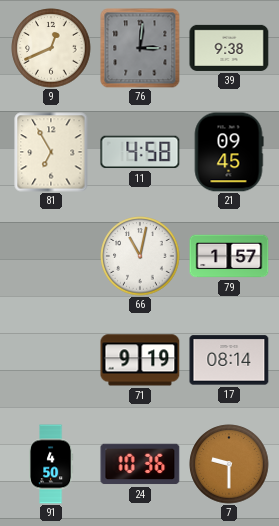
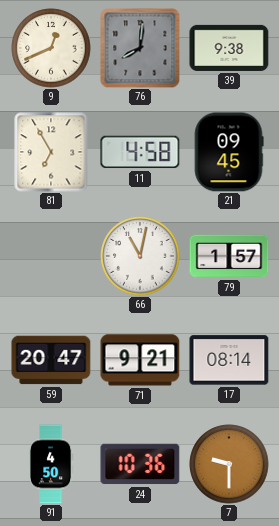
76: 3:01 -> 8:01 (140, 48)
59: none -> 20:47 (51, 360)
71: 9:19 -> 9:21 (140, 360)
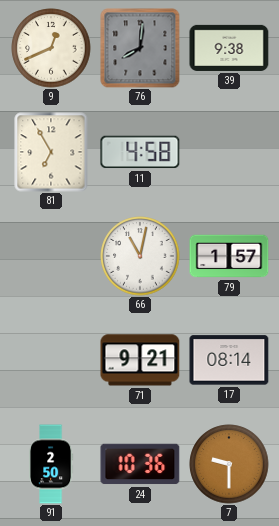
21: 09:45 -> none (229, 152)
59: 20:47 -> none (51, 360)
91: 4:50 -> 2:50 (51, 464)
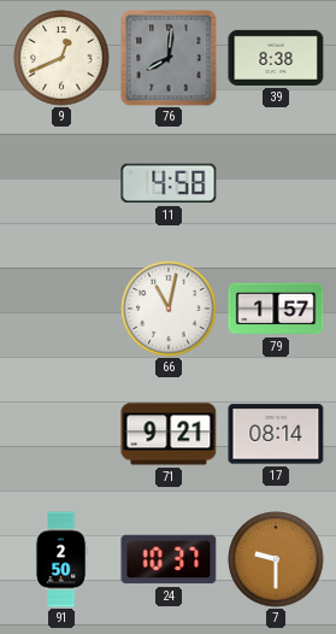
39: 9:38 -> 8:38 (276, 58)
81: 6:55 -> none (51, 152)
24: 10:36 -> 10:37 (169, 559)
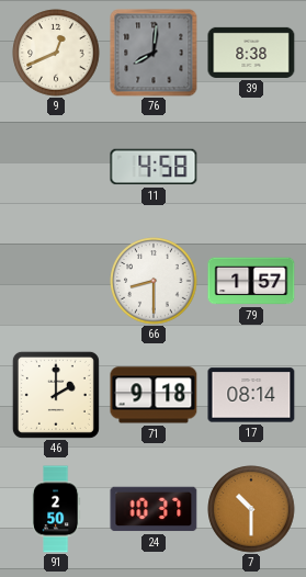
66: 11:02 -> 8:30 (154, 281)
46: none -> 2:00 (56, 395)
71: 9:21 -> 9:18 (154, 395)
7: 9:30 -> 10:30 (251, 509)
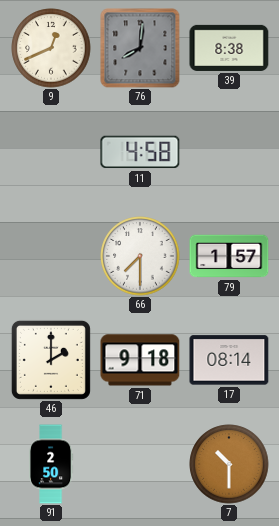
66: 8:30 -> 7:30 (140, 256)
24: 10:37 -> none (154, 509)
